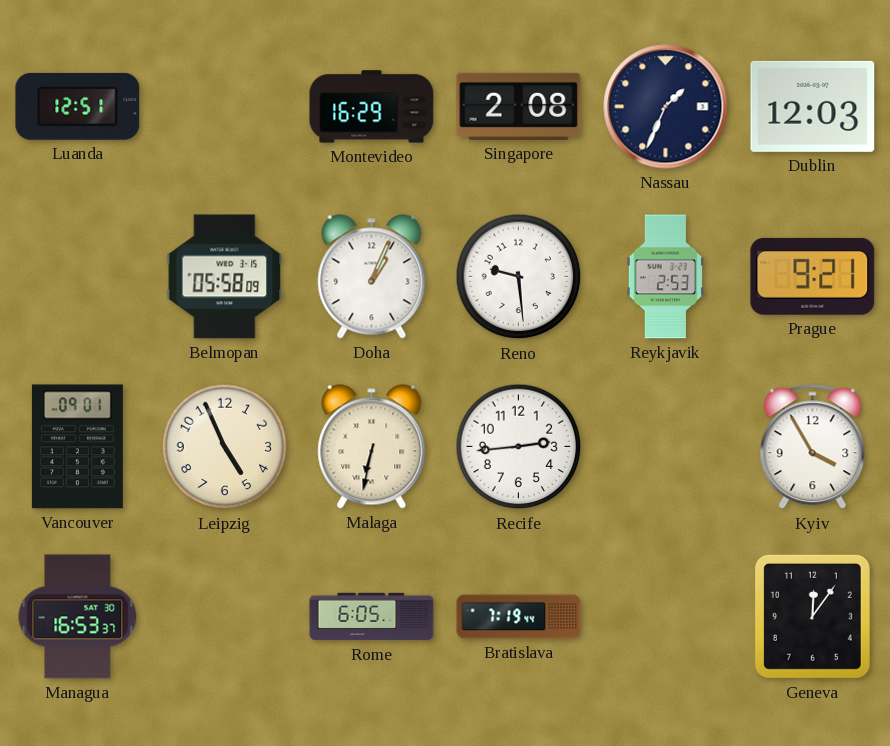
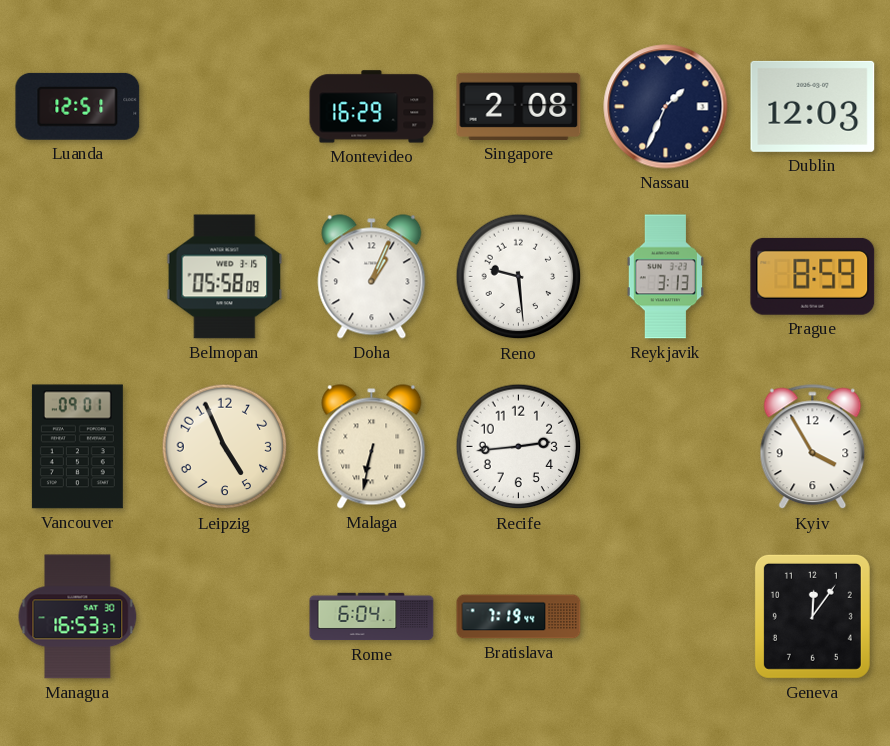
Reykjavik: 2:53 -> 3:13 (665, 277)
Prague: 9:21 -> 8:59 (813, 276)
Rome: 6:05 -> 6:04 (372, 617)
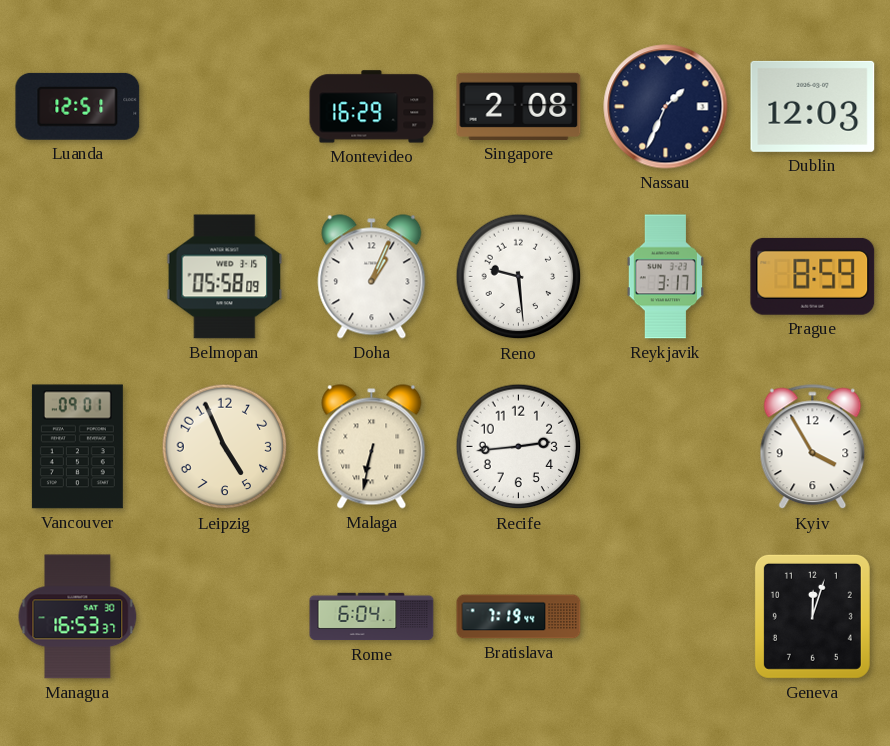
Reykjavik: 3:13 -> 3:17 (665, 277)
Geneva: 12:06 -> 12:03 (812, 616)
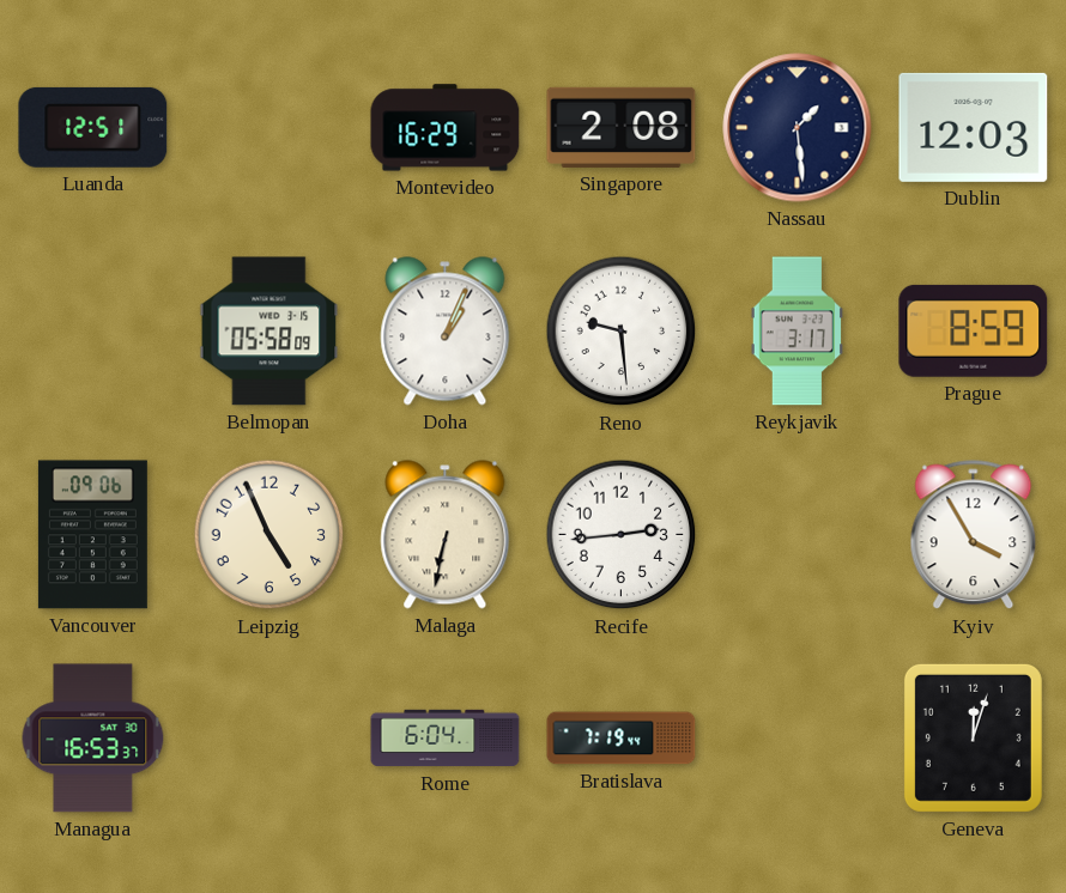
Nassau: 1:34 -> 1:29 (798, 128)
Vancouver: 09:01 -> 09:06 (92, 535)
